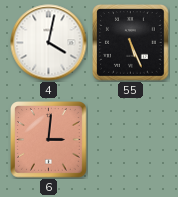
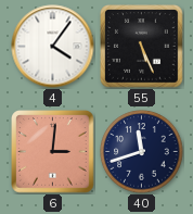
4: 4:02 -> 4:06 (53, 47)
40: none -> 11:42 (142, 152)
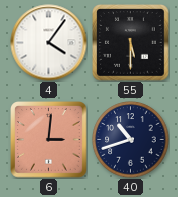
55: 5:26 -> 5:30 (131, 43)
40: 11:42 -> 10:42 (131, 140)
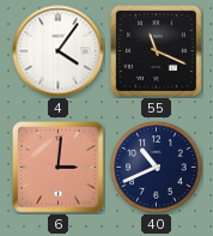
55: 5:30 -> 11:19 (157, 52)
40: 10:42 -> 10:41 (157, 168)
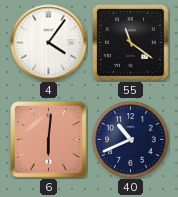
55: 11:19 -> 11:21 (131, 43)
6: 3:01 -> 6:01 (49, 140)
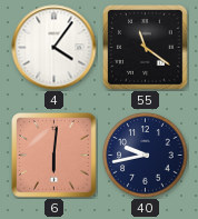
40: 10:41 -> 9:43 (146, 156)
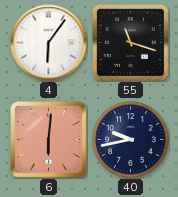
4: 4:06 -> 6:06 (49, 43)
55: 11:21 -> 11:18 (131, 43)
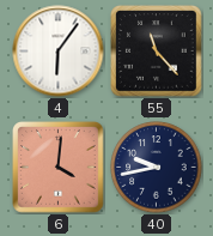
55: 11:18 -> 11:23 (157, 52)
6: 6:01 -> 4:01 (59, 168)
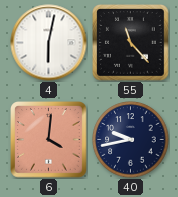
4: 6:06 -> 6:02 (49, 43)
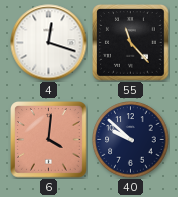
4: 6:02 -> 12:18 (49, 43)
40: 9:43 -> 9:52 (131, 140)
